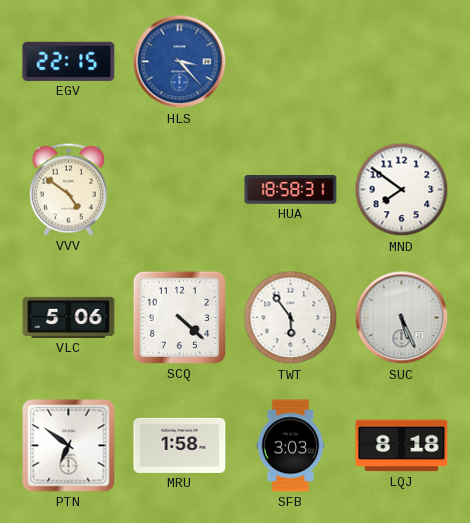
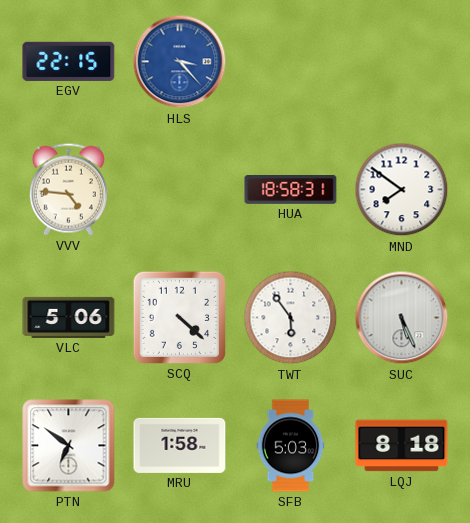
VVV: 4:51 -> 4:46 (68, 189)
SFB: 3:03 -> 5:03 (291, 446)
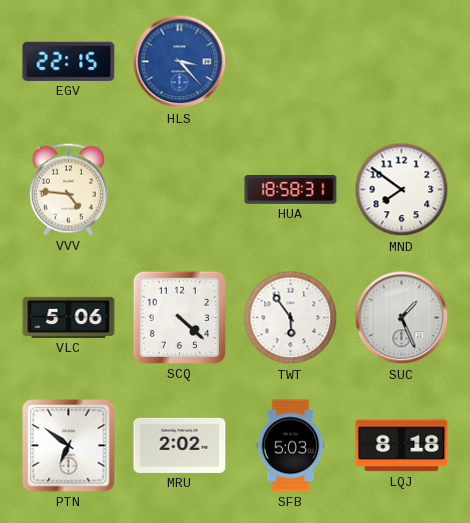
SUC: 5:26 -> 1:26 (402, 318)
MRU: 1:58 -> 2:02 (180, 445)
